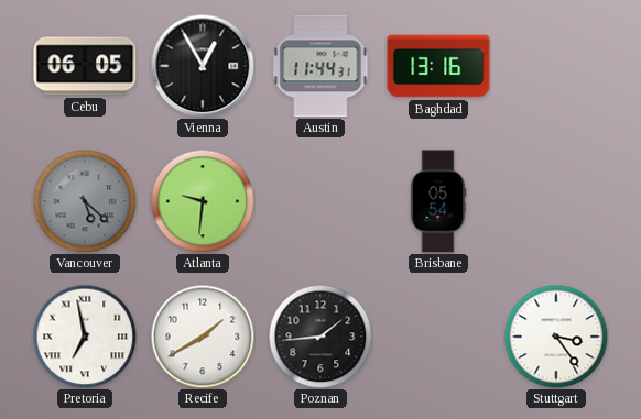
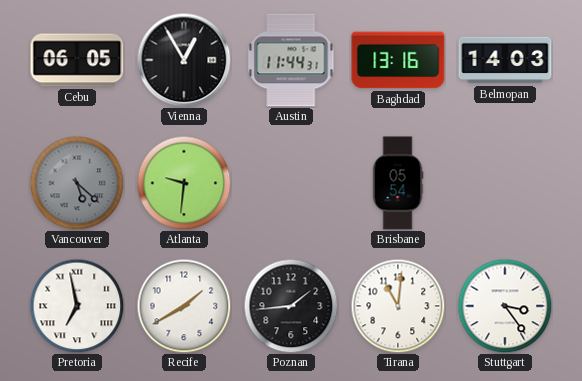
Belmopan: none -> 14:03 (505, 60)
Tirana: none -> 11:01 (398, 306)
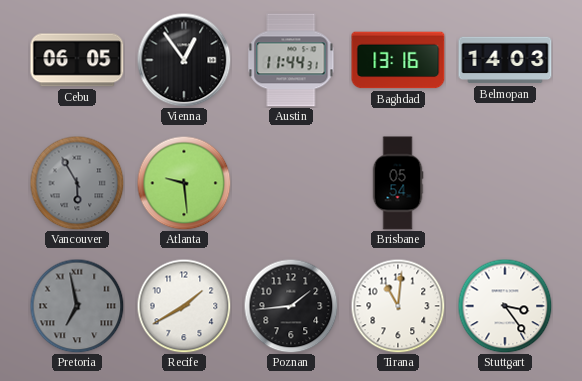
Vienna: 12:55 -> 12:54 (184, 60)
Vancouver: 5:22 -> 5:55 (77, 183)
Atlanta: 9:31 -> 9:29 (184, 183)
Pretoria dial: white -> grey (77, 306)
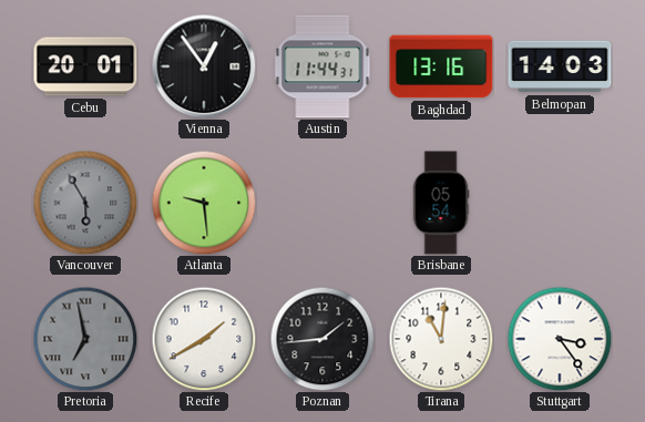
Cebu: 06:05 -> 20:01 (85, 66)
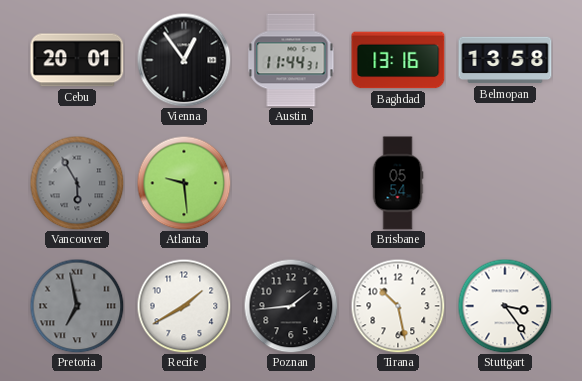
Belmopan: 14:03 -> 13:58 (505, 60)
Tirana: 11:01 -> 10:28 (398, 306)
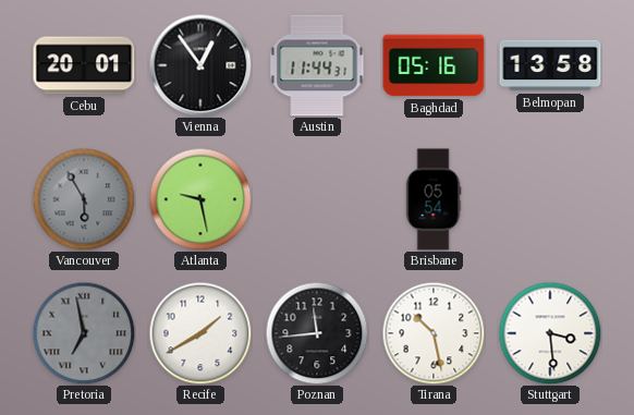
Baghdad: 13:16 -> 05:16 (434, 65)
Atlanta: 9:29 -> 9:28 (200, 199)
Poznan: 1:44 -> 11:44 (317, 333)
Stuttgart: 3:24 -> 3:29 (550, 333)
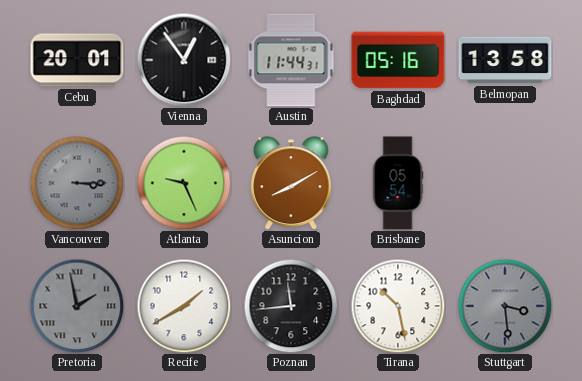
Vancouver: 5:55 -> 3:15 (77, 183)
Atlanta: 9:28 -> 9:26 (184, 183)
Asuncion: none -> 8:10 (291, 183)
Pretoria: 6:58 -> 1:58 (77, 306)
Stuttgart dial: white -> grey (505, 306)
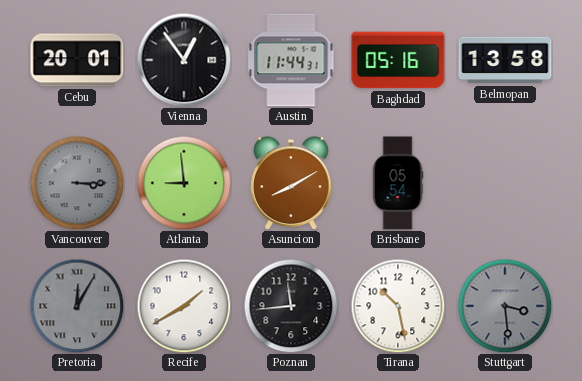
Atlanta: 9:26 -> 8:59 (184, 183)
Pretoria: 1:58 -> 12:05 (77, 306)
